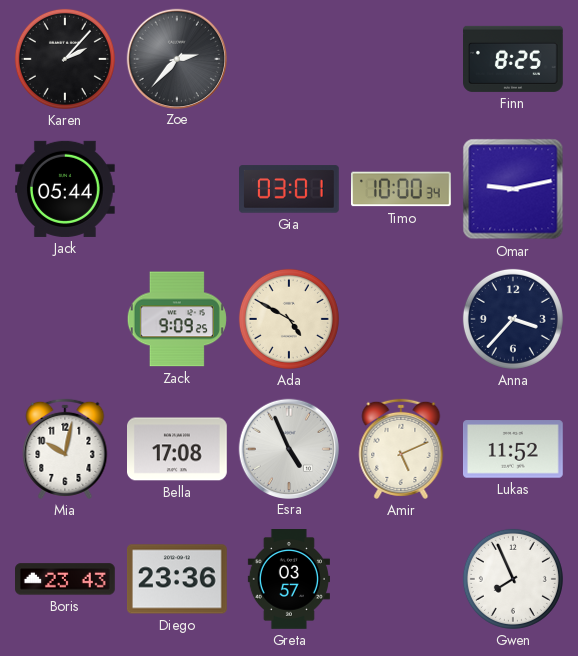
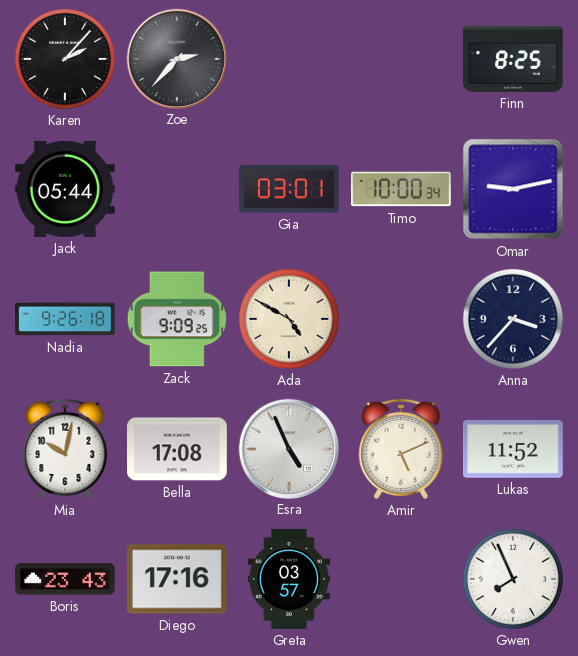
Nadia: none -> 9:26 (65, 319)
Diego: 23:36 -> 17:16 (177, 579)
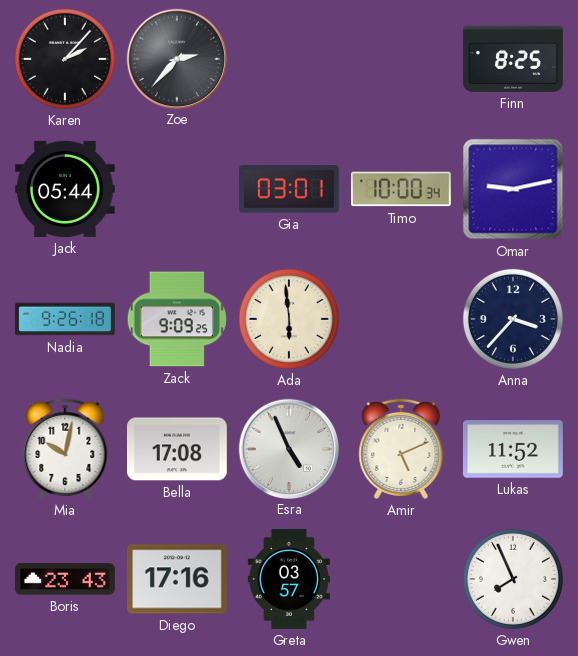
Ada: 4:50 -> 5:59 (289, 319)
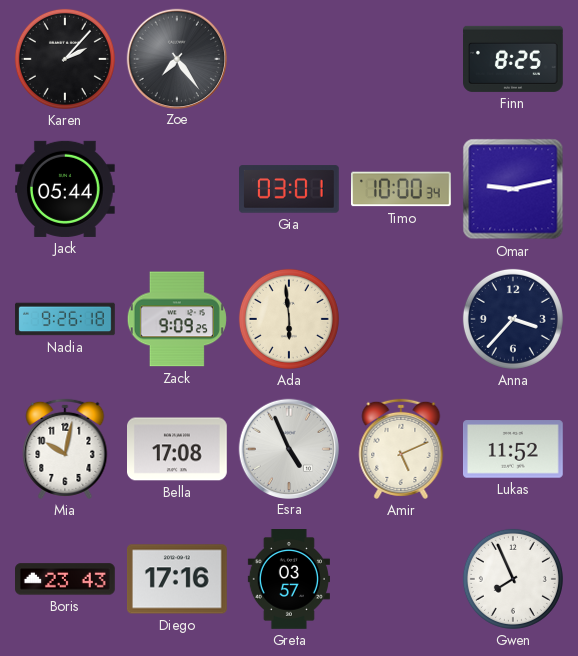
Zoe: 2:37 -> 7:24 (176, 58)
